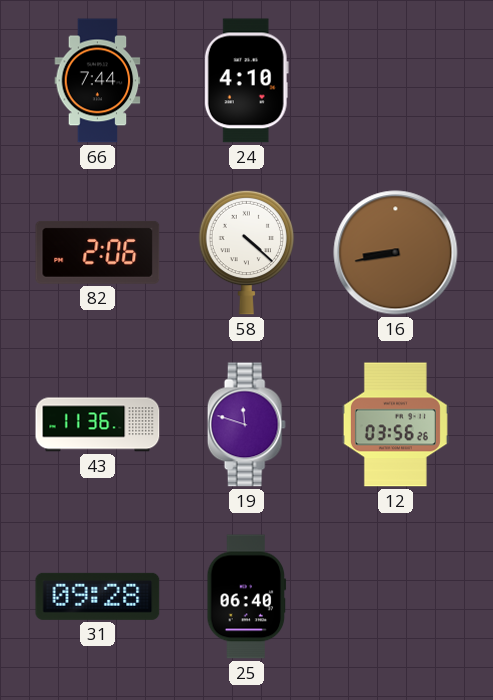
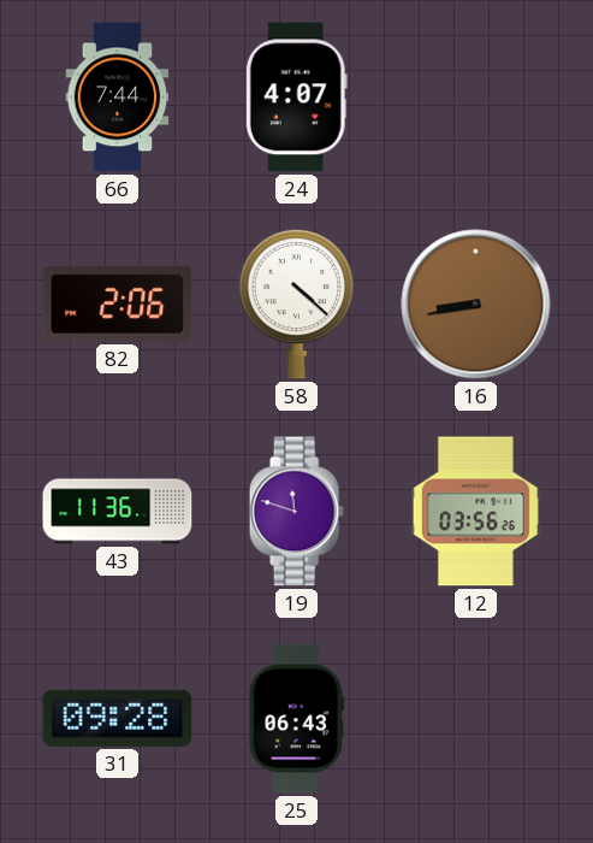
24: 4:10 -> 4:07 (296, 98)
25: 06:40 -> 06:43 (297, 719)
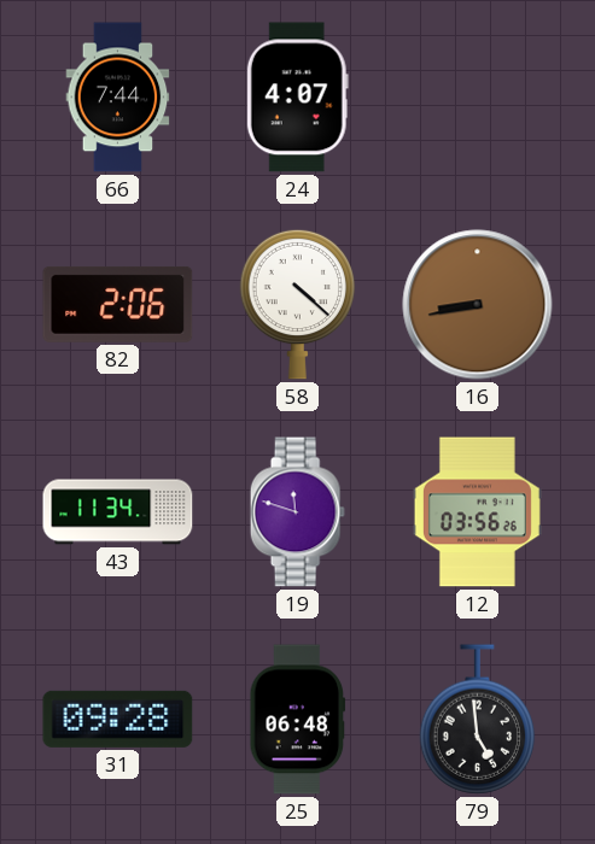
43: 11:36 -> 11:34 (118, 512)
25: 06:43 -> 06:48 (298, 720)
79: none -> 4:59 (478, 720)
